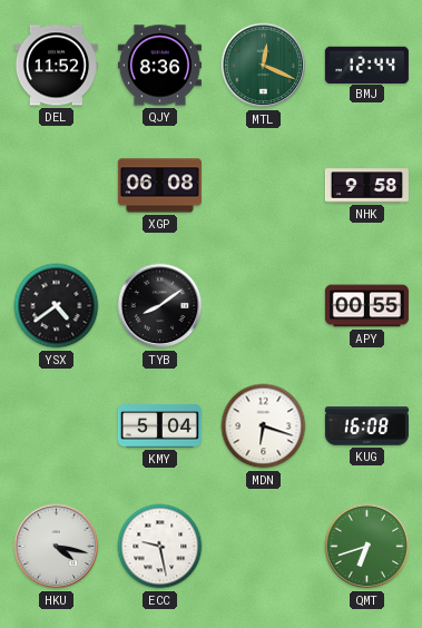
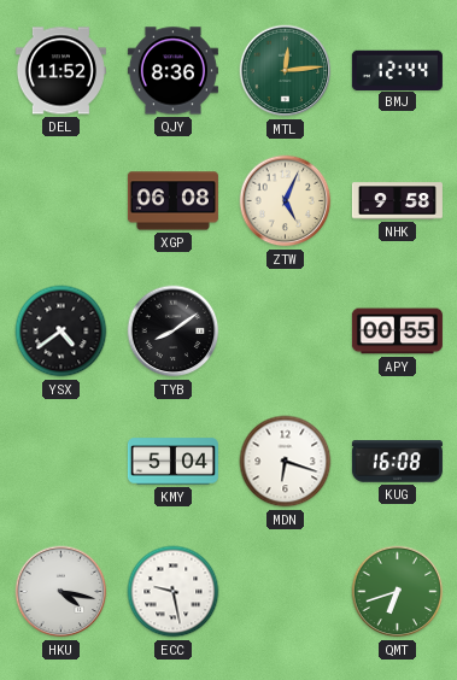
MTL: 12:19 -> 12:14 (286, 71)
ZTW: none -> 5:04 (286, 201)
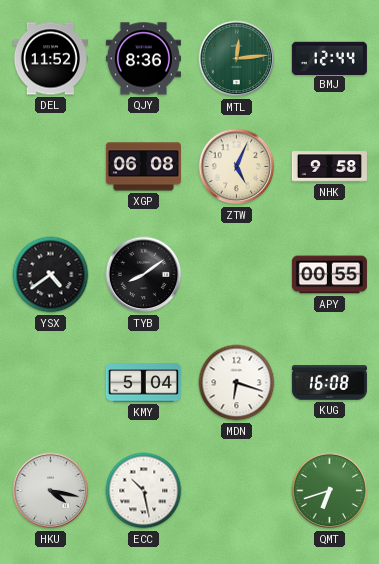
ECC: 9:28 -> 10:28 (144, 491)
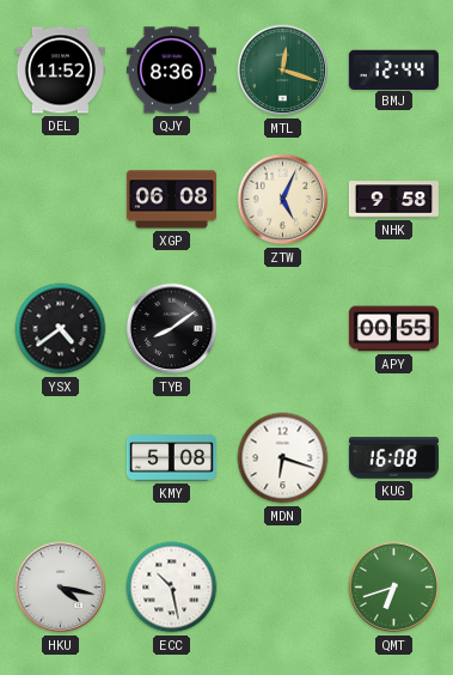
MTL: 12:14 -> 12:18 (283, 71)
KMY: 5:04 -> 5:08 (171, 458)
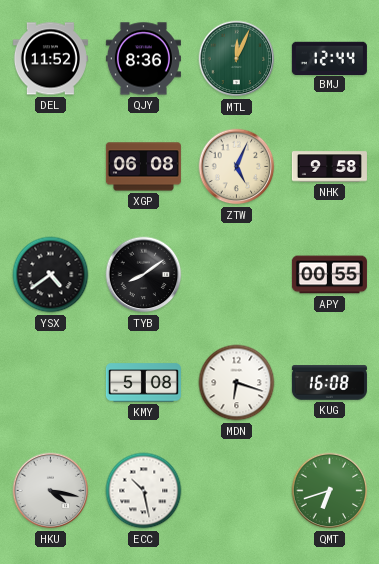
MTL: 12:18 -> 12:04 (237, 59)
